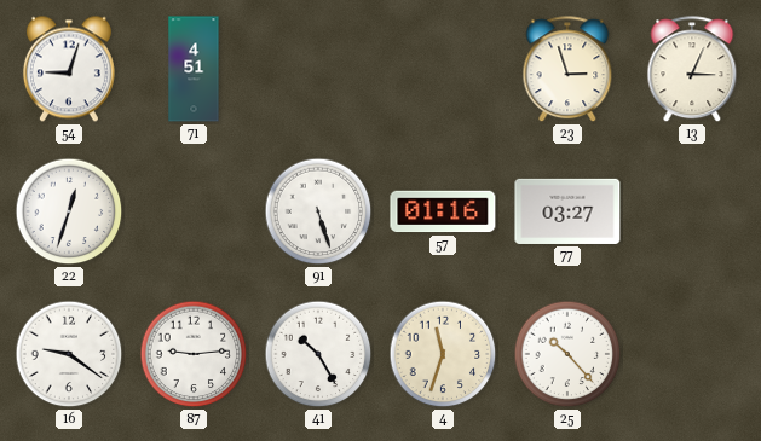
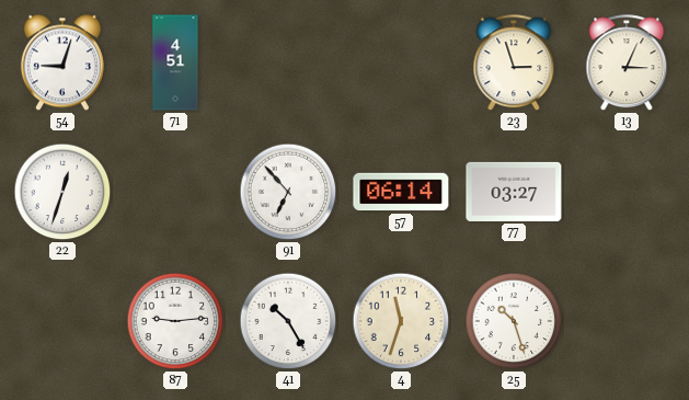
91: 5:27 -> 6:53 (288, 192)
57: 01:16 -> 06:14 (401, 192)
16: 9:21 -> none (69, 354)
25: 10:23 -> 10:27 (514, 321)
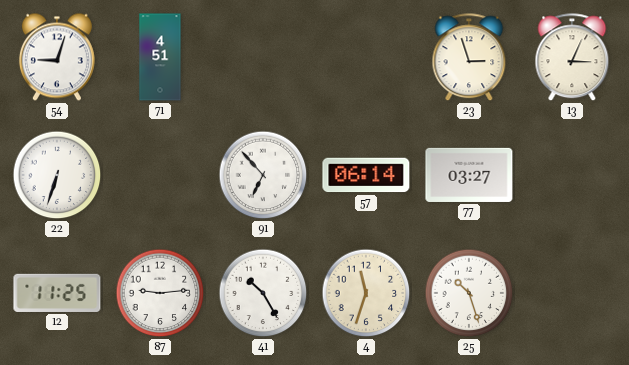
22: 12:33 -> 6:33 (57, 175)
12: none -> 11:25 (57, 293)
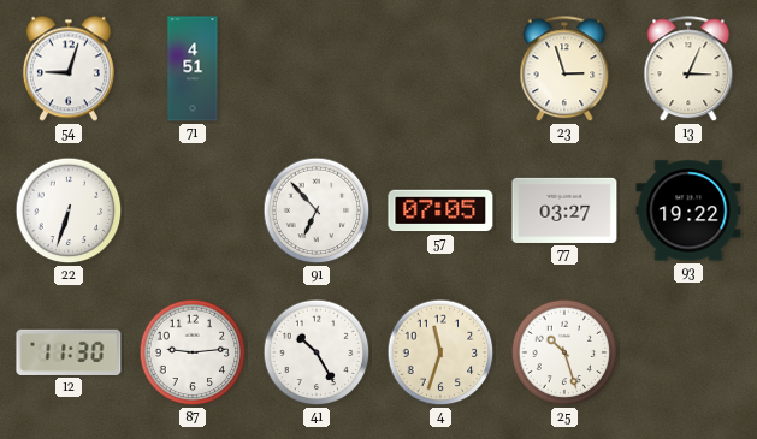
57: 06:14 -> 07:05 (440, 210)
93: none -> 19:22 (688, 210)
12: 11:25 -> 11:30 (69, 352)
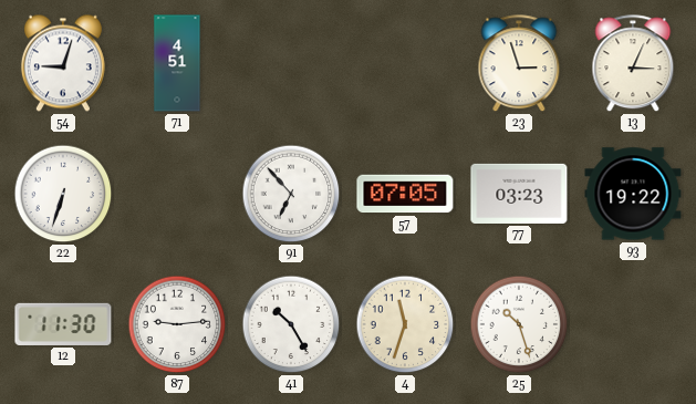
77: 03:27 -> 03:23 (519, 194)
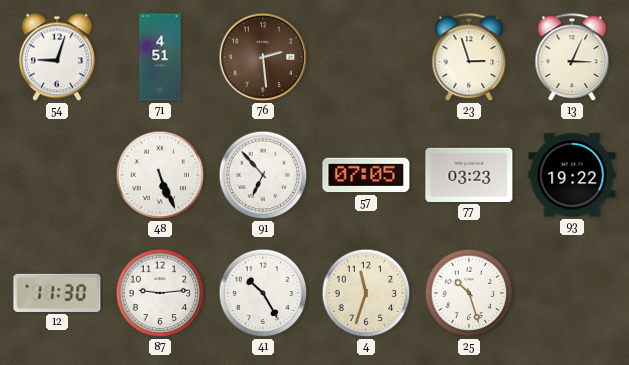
76: none -> 2:29 (263, 57)
22: 6:33 -> none (63, 194)
48: none -> 5:26 (160, 175)
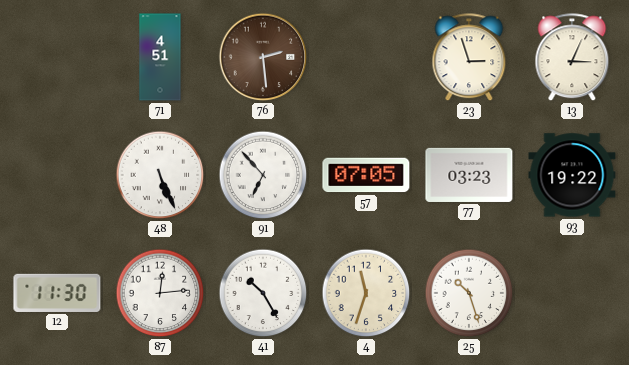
54: 9:03 -> none (57, 57)
87: 9:14 -> 12:14 (160, 293)
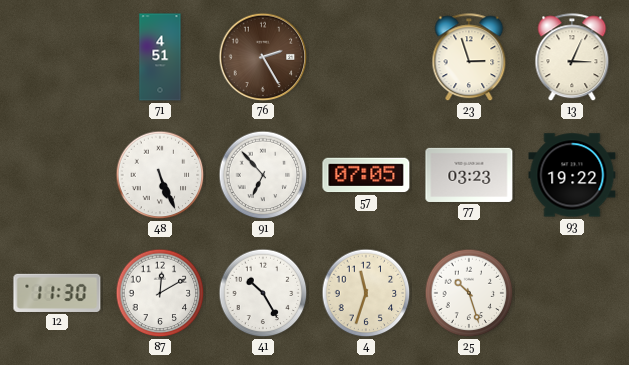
76: 2:29 -> 2:25 (263, 57)
87: 12:14 -> 12:10 (160, 293)
